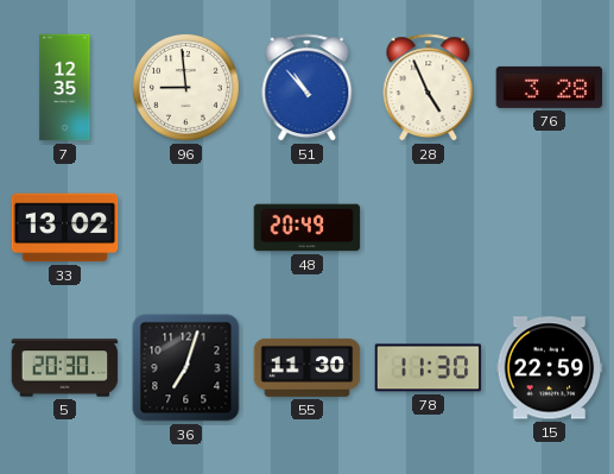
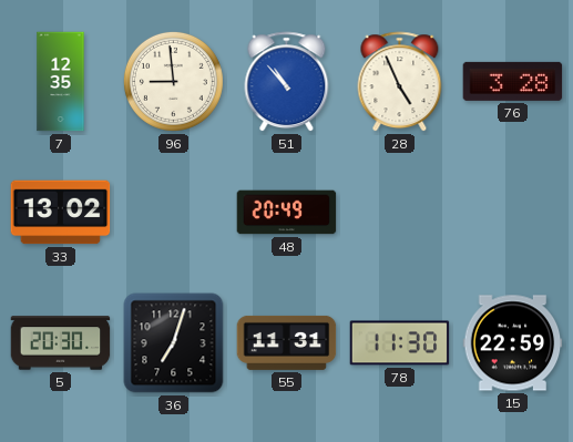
55: 11:30 -> 11:31 (287, 342)
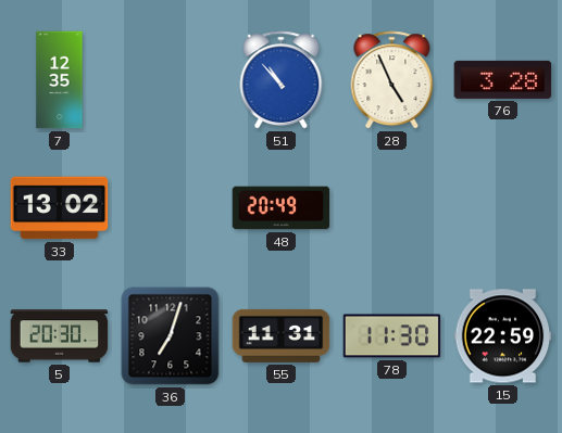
96: 8:59 -> none (173, 81)
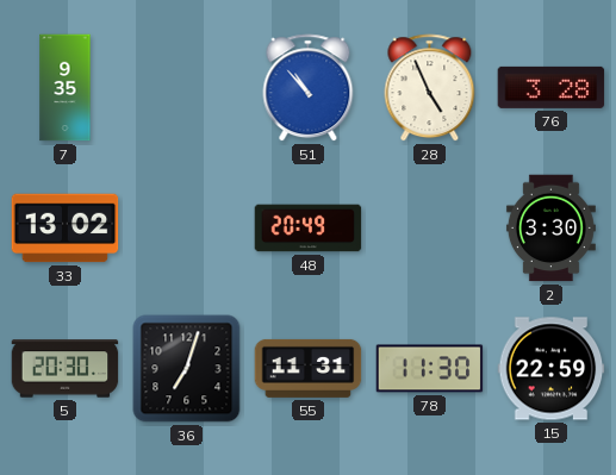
7: 12:35 -> 9:35 (66, 88)
2: none -> 3:30 (550, 229)
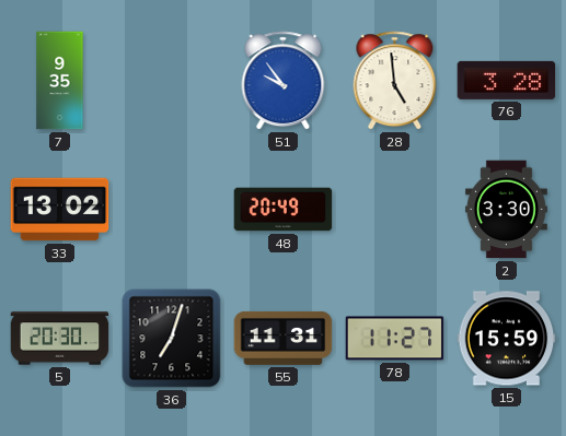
51: 10:53 -> 9:54 (284, 81)
28: 4:56 -> 4:59 (395, 81)
78: 11:30 -> 11:27 (395, 339)
15: 22:59 -> 15:59 (507, 339)
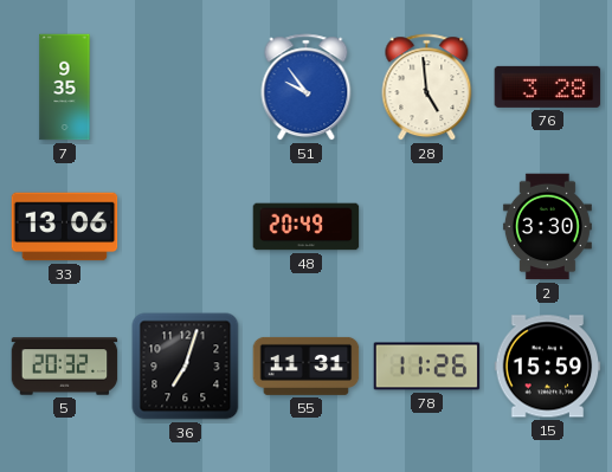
33: 13:02 -> 13:06 (65, 227)
5: 20:30 -> 20:32 (65, 367)
78: 11:27 -> 11:26 (427, 367)
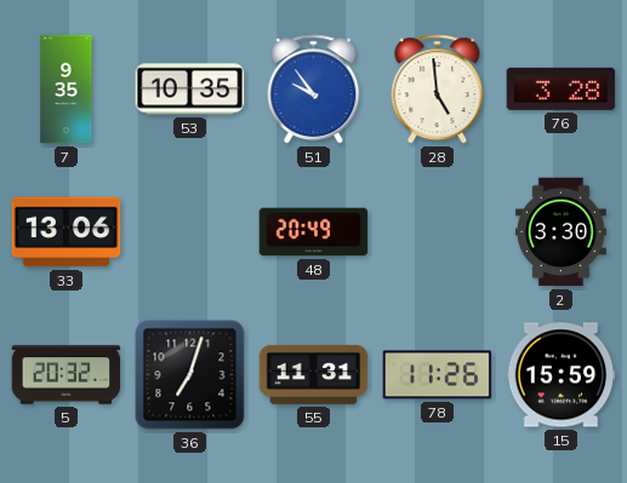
53: none -> 10:35 (190, 90)
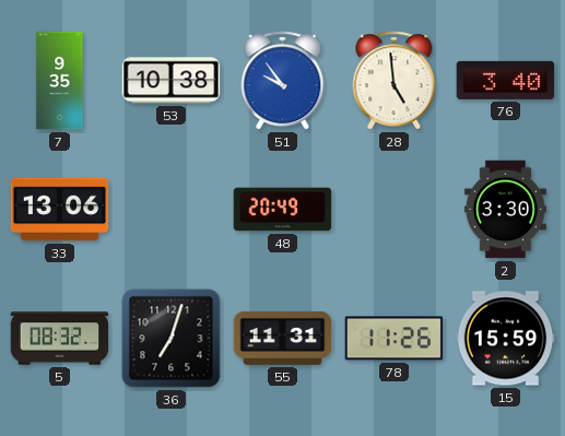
53: 10:35 -> 10:38 (172, 81)
76: 3:28 -> 3:40 (506, 80)
5: 20:32 -> 08:32 (60, 339)
